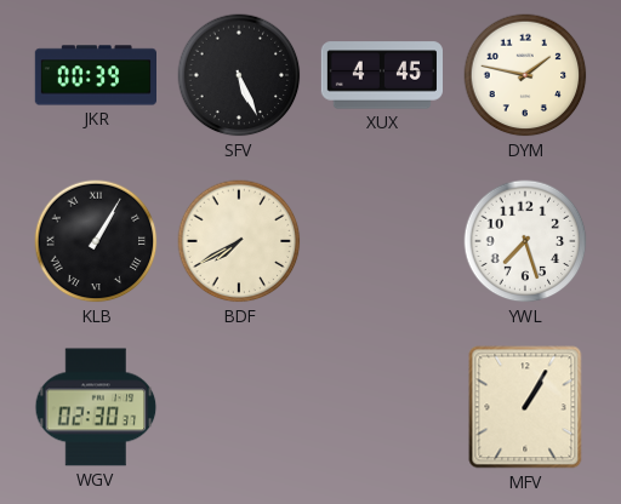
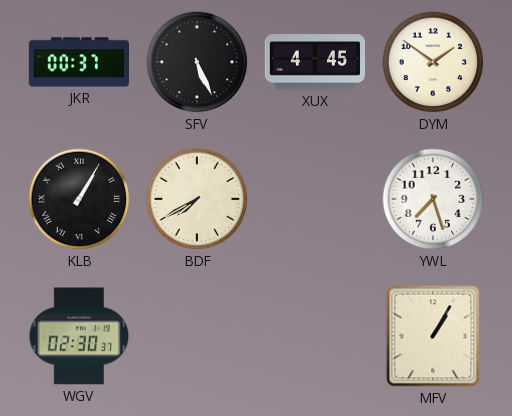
JKR: 00:39 -> 00:37 (78, 62)
DYM: 1:47 -> 1:51 (433, 62)
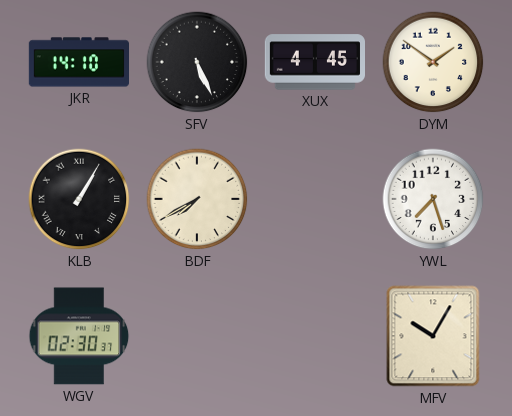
JKR: 00:37 -> 14:10 (78, 62)
MFV: 1:05 -> 10:05 (433, 336)
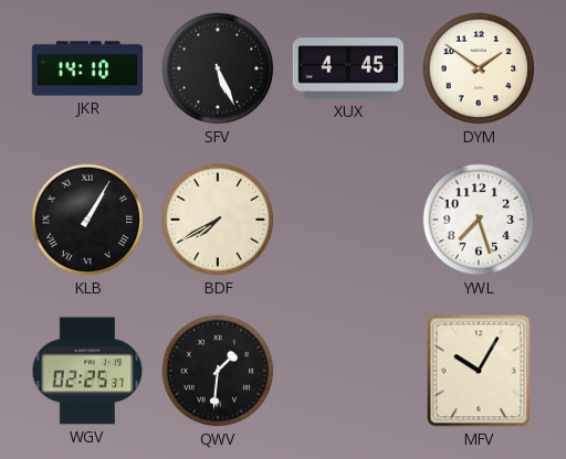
WGV: 02:30 -> 02:25 (87, 371)
QWV: none -> 1:31 (218, 371)
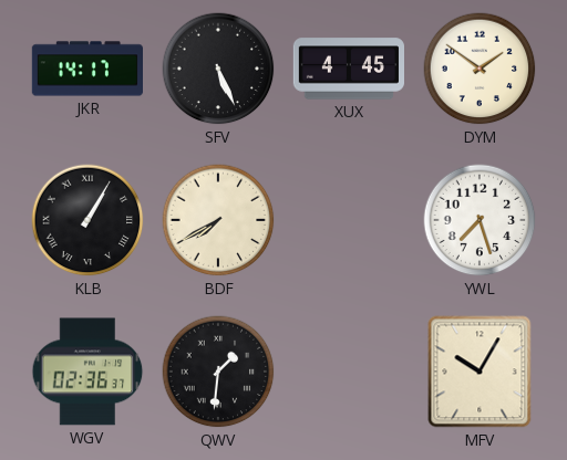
JKR: 14:10 -> 14:17 (86, 69)
WGV: 02:25 -> 02:36 (87, 372)
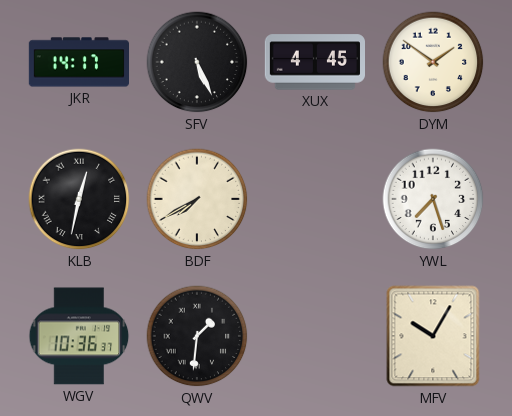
KLB: 1:05 -> 12:32 (79, 199)
WGV: 02:36 -> 10:36 (79, 336)
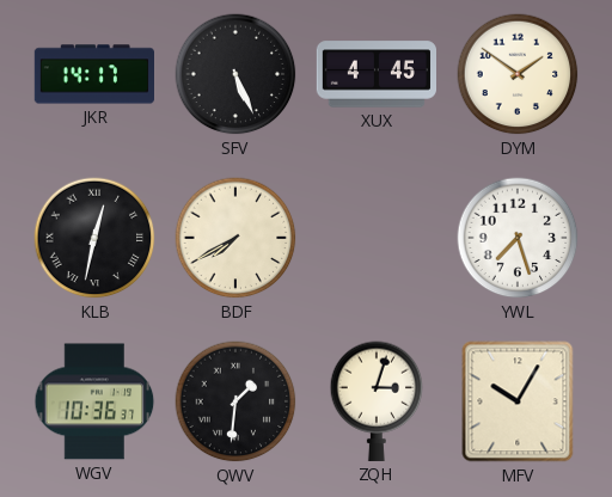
ZQH: none -> 3:03 (377, 401)
